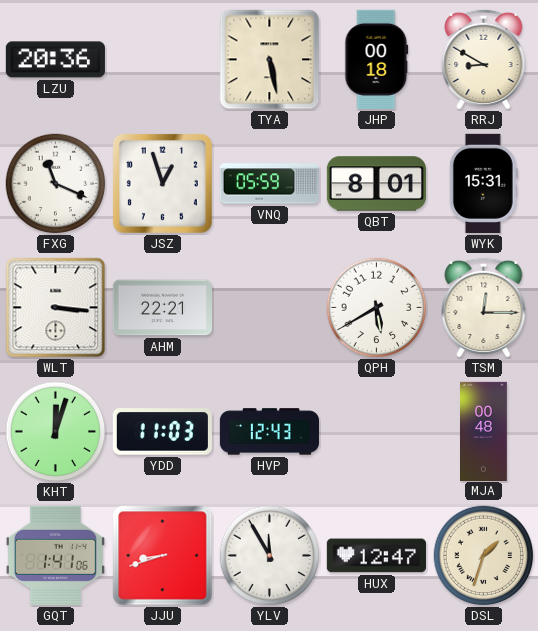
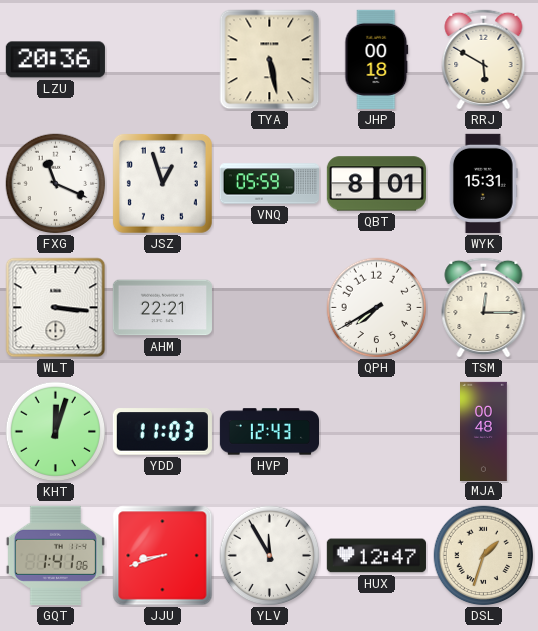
RRJ: 8:50 -> 5:50 (484, 59)
QPH: 5:40 -> 7:40 (377, 308)
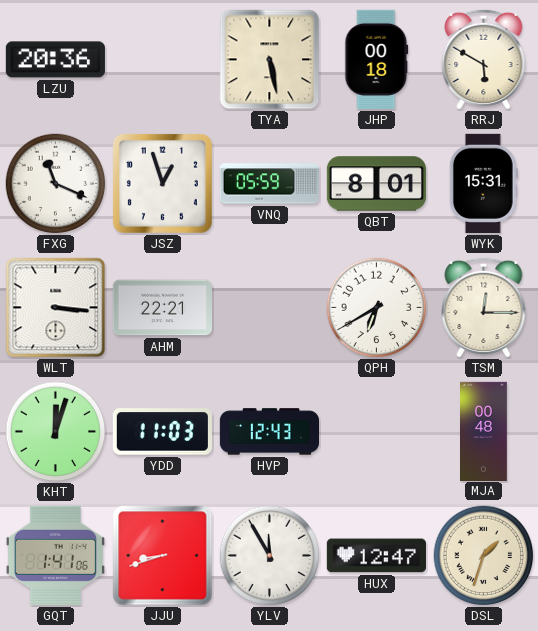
QPH: 7:40 -> 6:40 (377, 308)
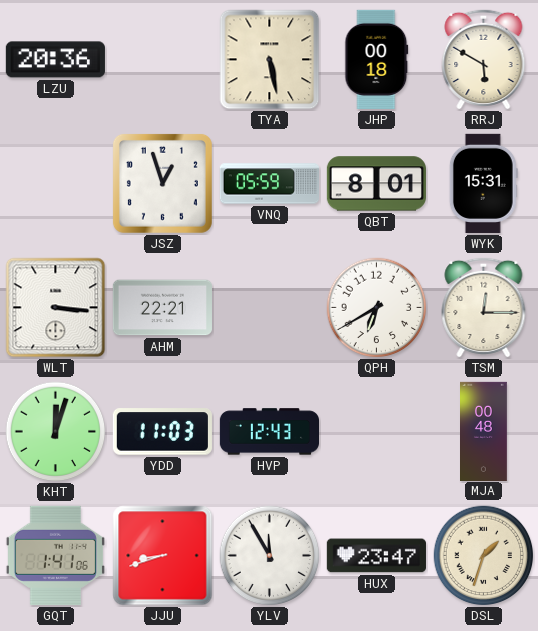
FXG: 11:19 -> none (56, 184)
HUX: 12:47 -> 23:47 (376, 556)
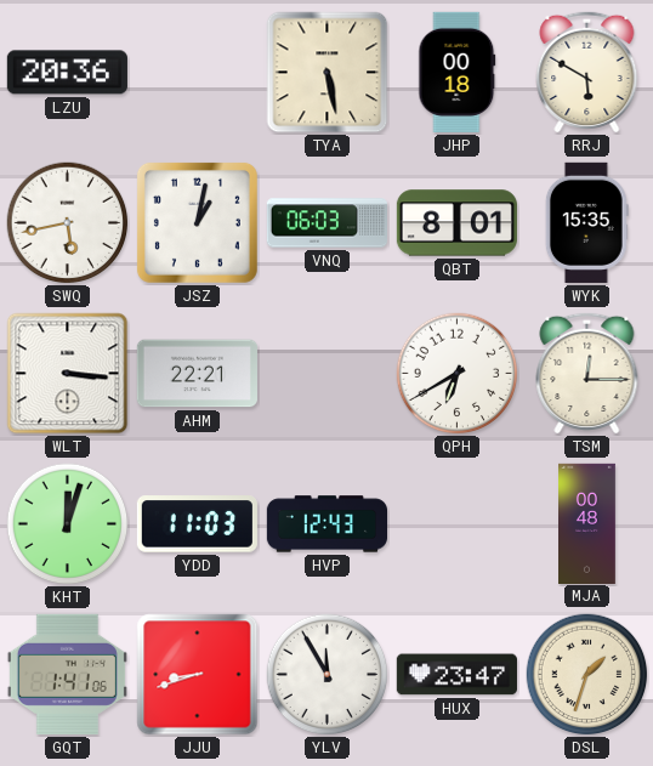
SWQ: none -> 5:43 (68, 223)
JSZ: 12:57 -> 1:02 (197, 222)
VNQ: 05:59 -> 06:03 (326, 223)
WYK: 15:31 -> 15:35 (586, 222)
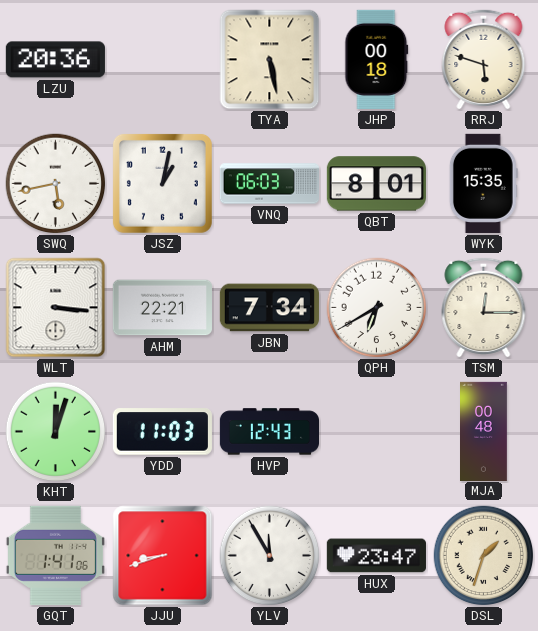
RRJ: 5:50 -> 5:48 (484, 59)
JBN: none -> 7:34 (269, 308)
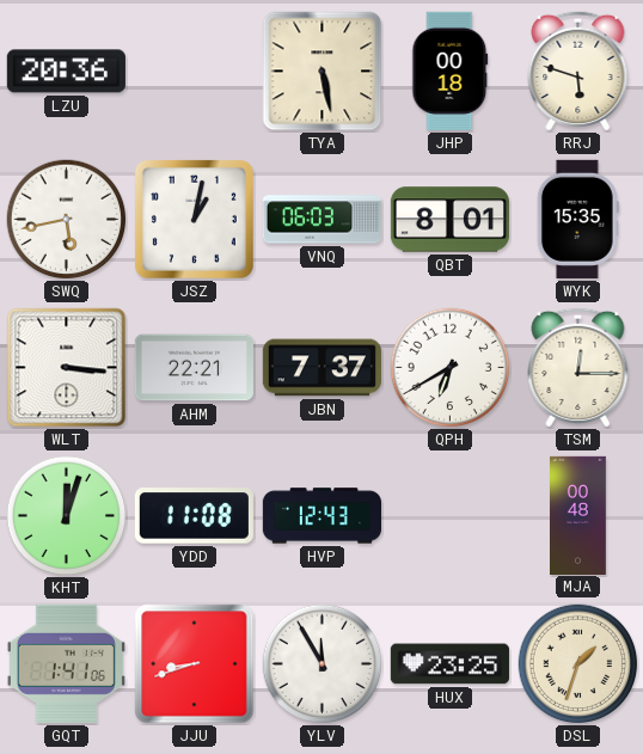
JBN: 7:34 -> 7:37 (321, 368)
YDD: 11:03 -> 11:08 (194, 516)
HUX: 23:47 -> 23:25 (449, 664)
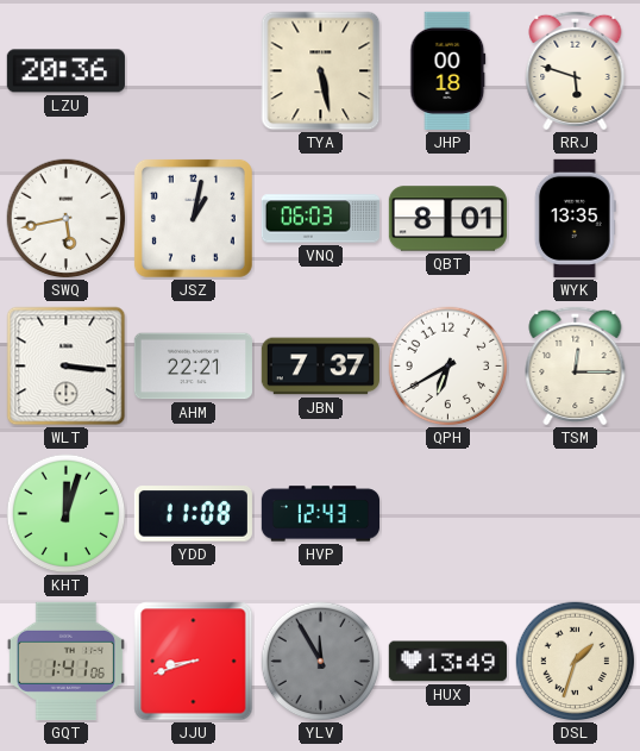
WYK: 15:35 -> 13:35 (575, 218)
MJA: 00:48 -> none (578, 515)
YLV dial: white -> grey (321, 662)
HUX: 23:25 -> 13:49 (447, 662)
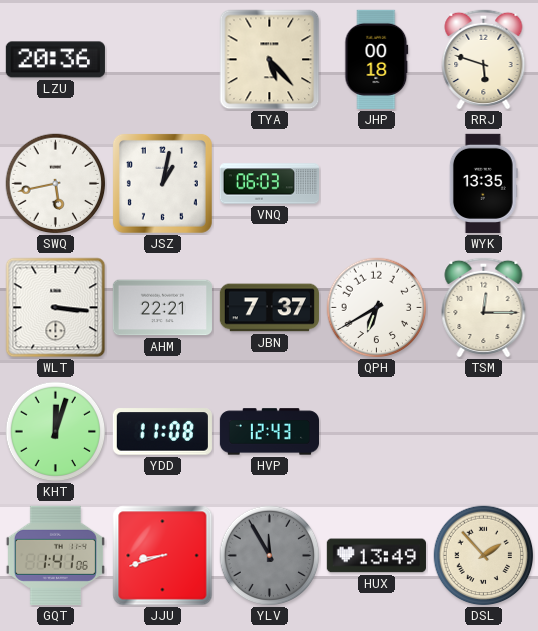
TYA: 5:28 -> 5:23 (270, 60)
QBT: 8:01 -> none (447, 219)
DSL: 1:33 -> 1:53 (484, 556)
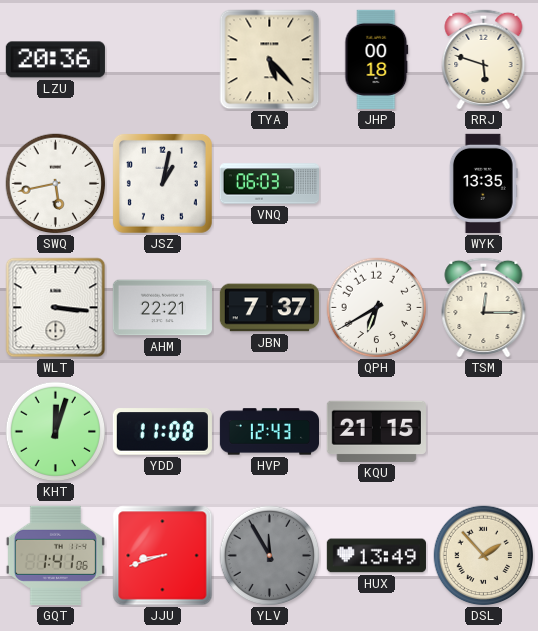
KQU: none -> 21:15 (376, 431)
